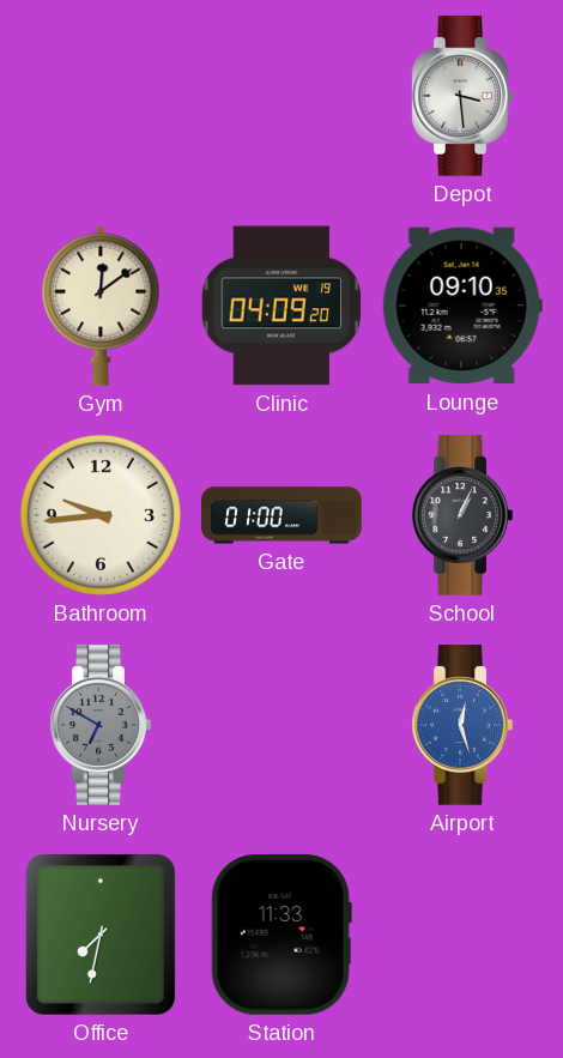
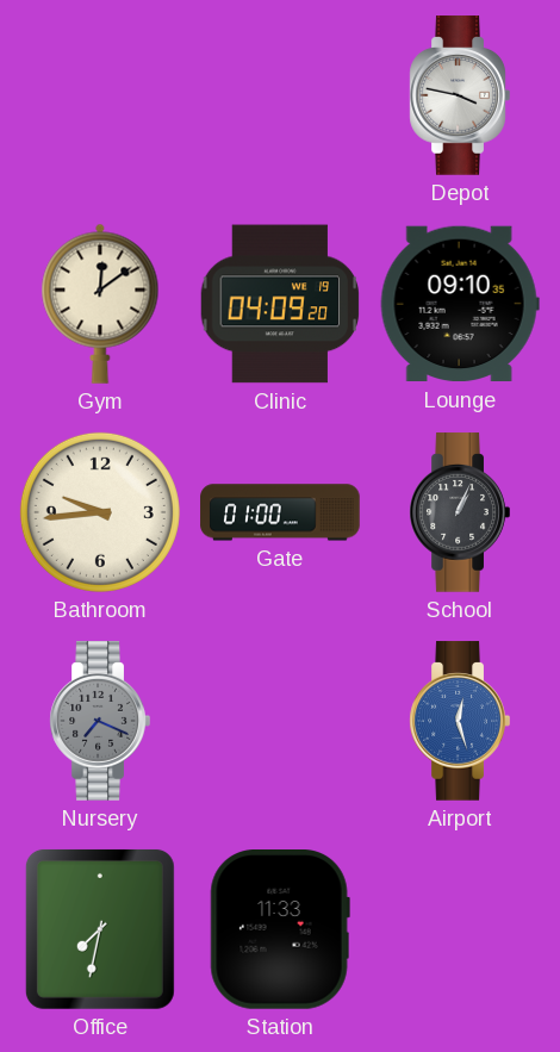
Depot: 3:29 -> 3:47 (460, 95)
Nursery: 6:50 -> 7:19 (100, 721)
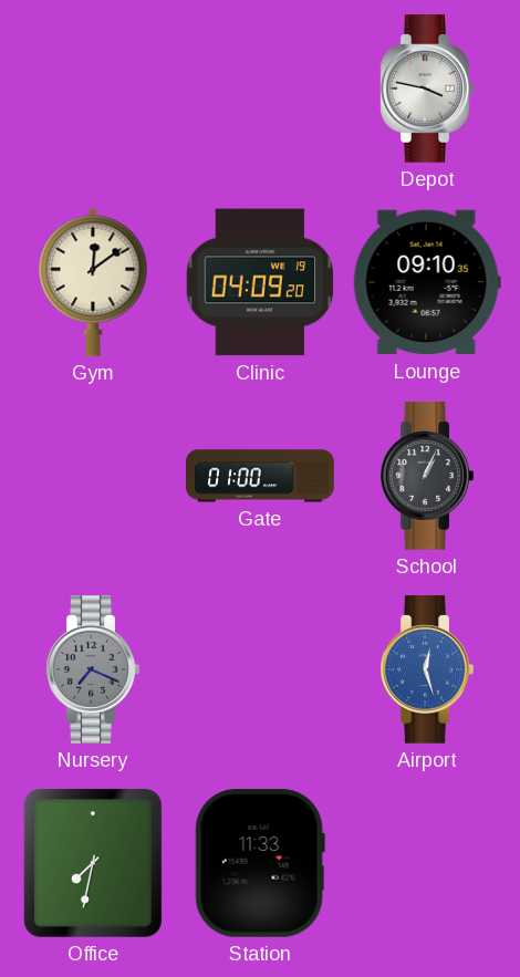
Bathroom: 9:44 -> none (100, 512)
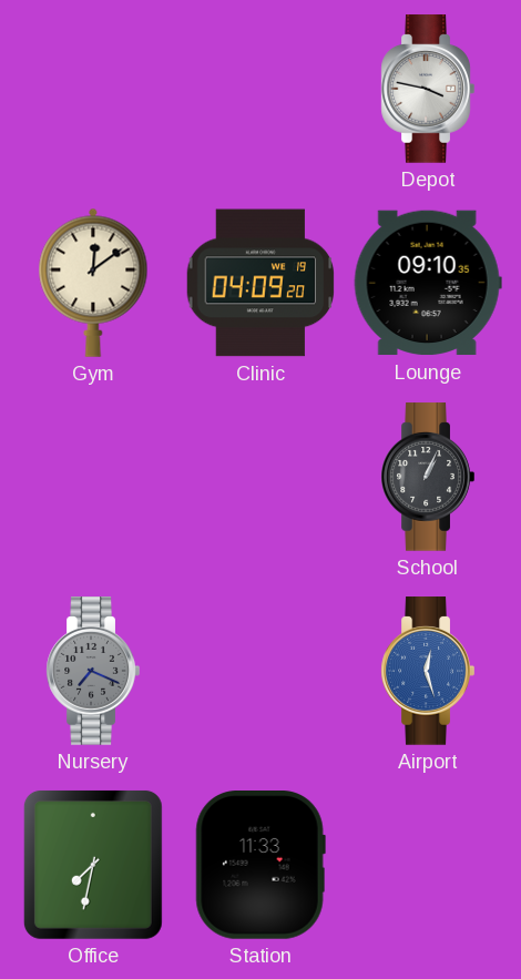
Gate: 01:00 -> none (260, 476)
